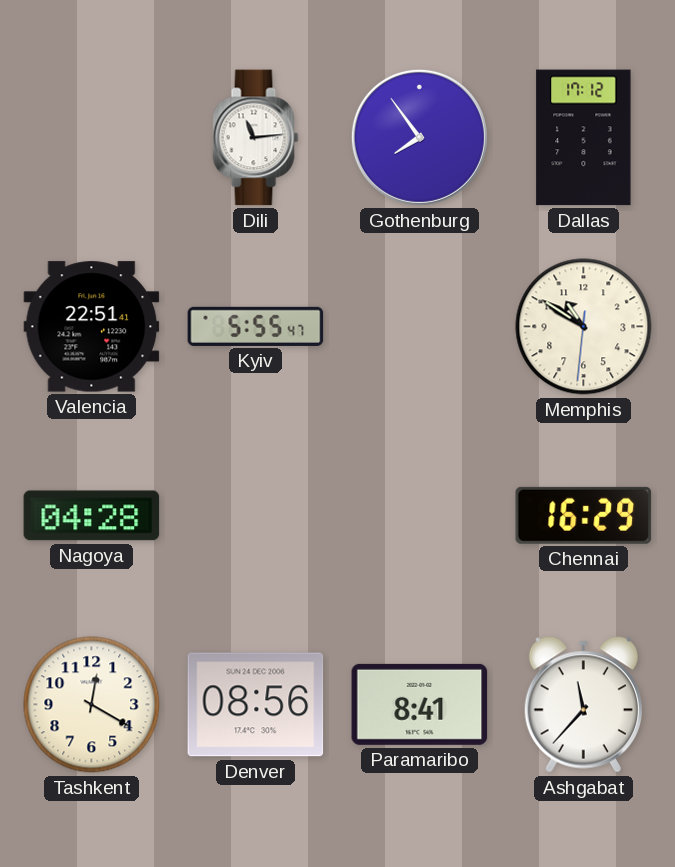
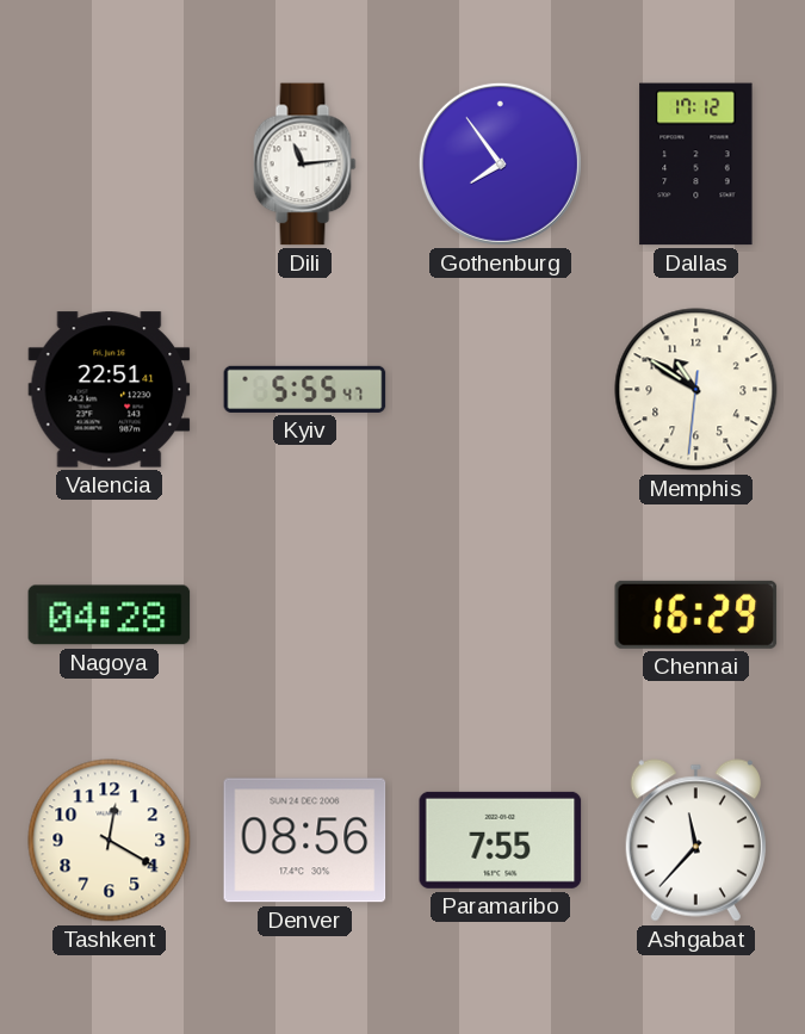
Paramaribo: 8:41 -> 7:55 (501, 840)
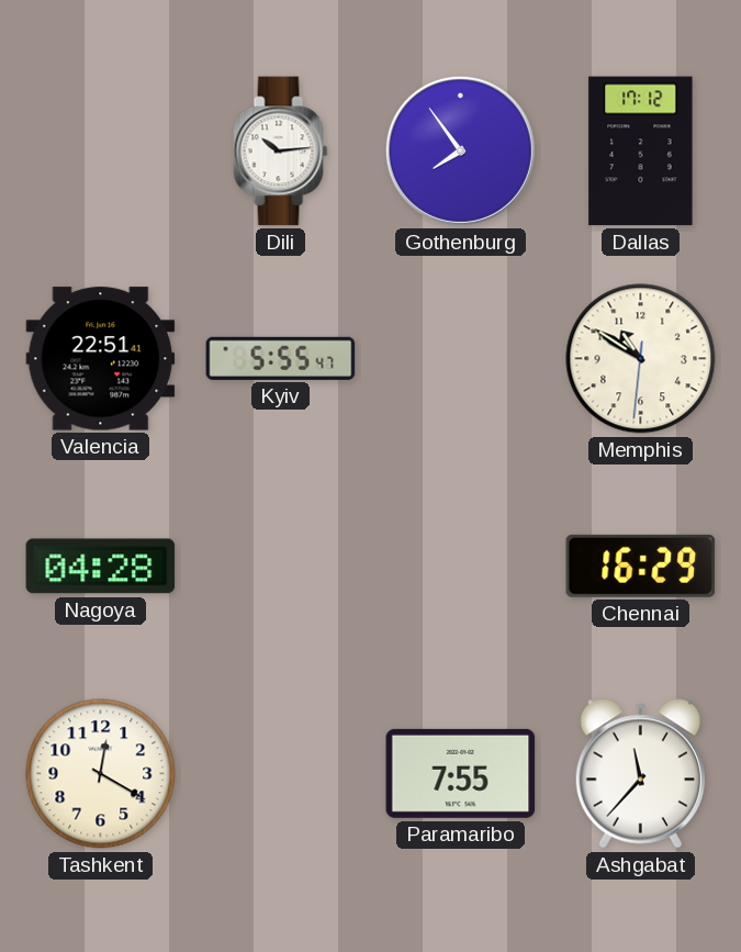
Dili: 11:14 -> 10:14 (281, 152)
Denver: 08:56 -> none (305, 841)
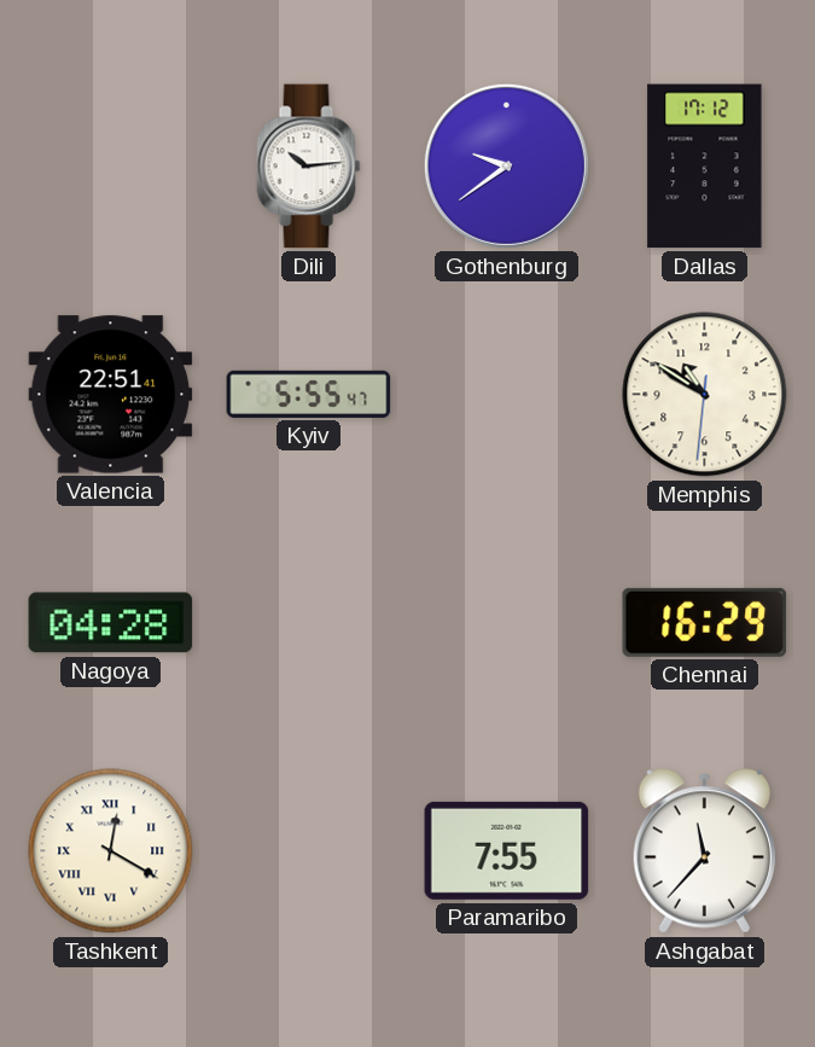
Gothenburg: 7:54 -> 9:39 (506, 165)
Tashkent numerals: Arabic -> Roman (111, 851)
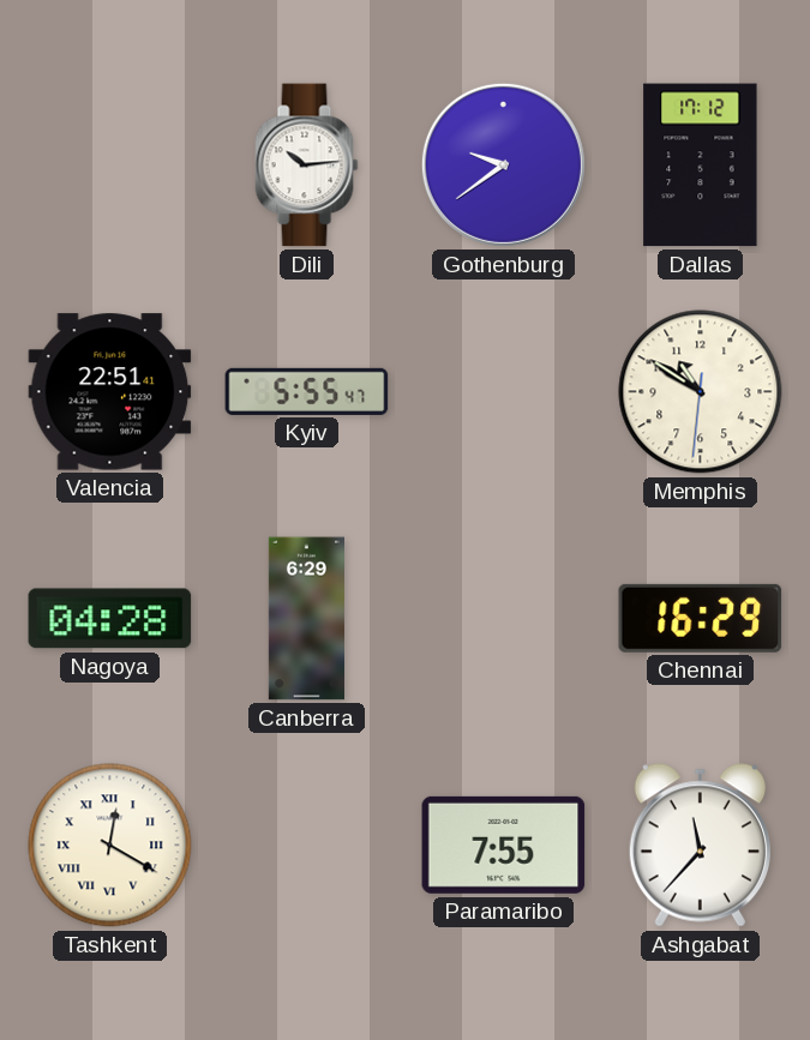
Canberra: none -> 6:29 (306, 619)
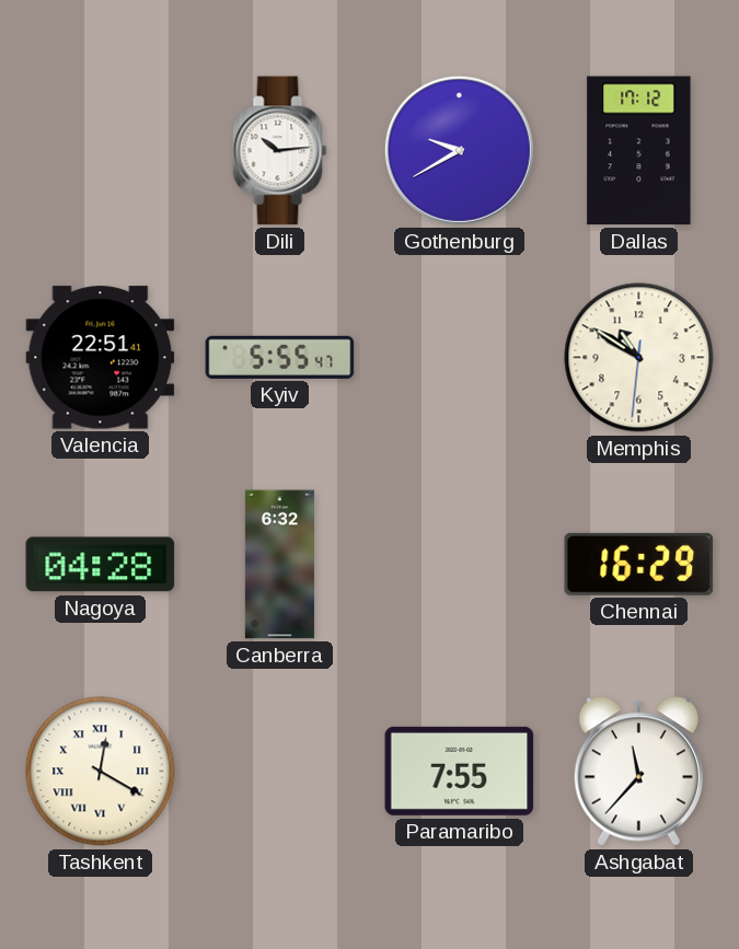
Gothenburg: 9:39 -> 9:40 (459, 150)
Canberra: 6:29 -> 6:32 (279, 565)
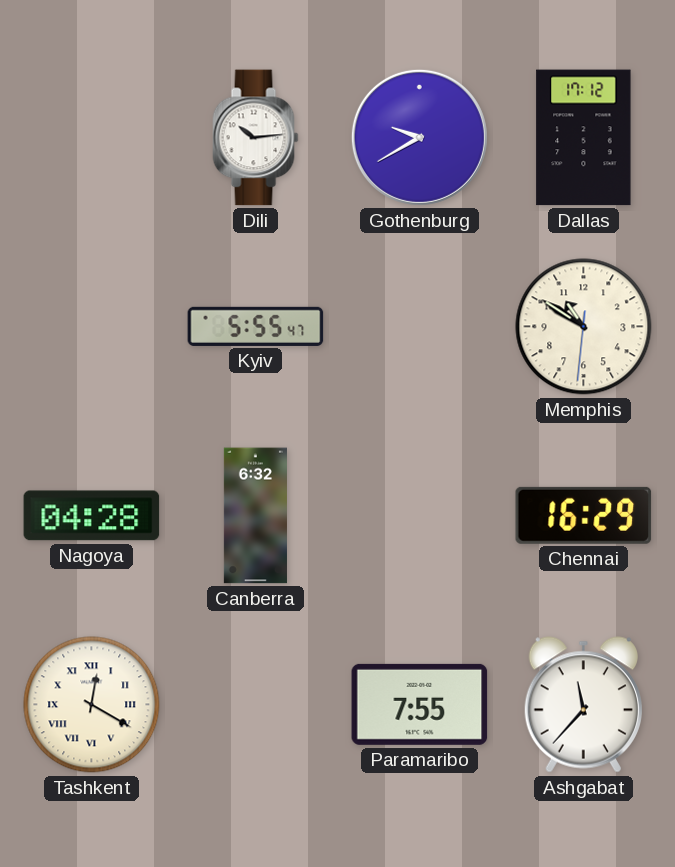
Valencia: 22:51 -> none (101, 358)
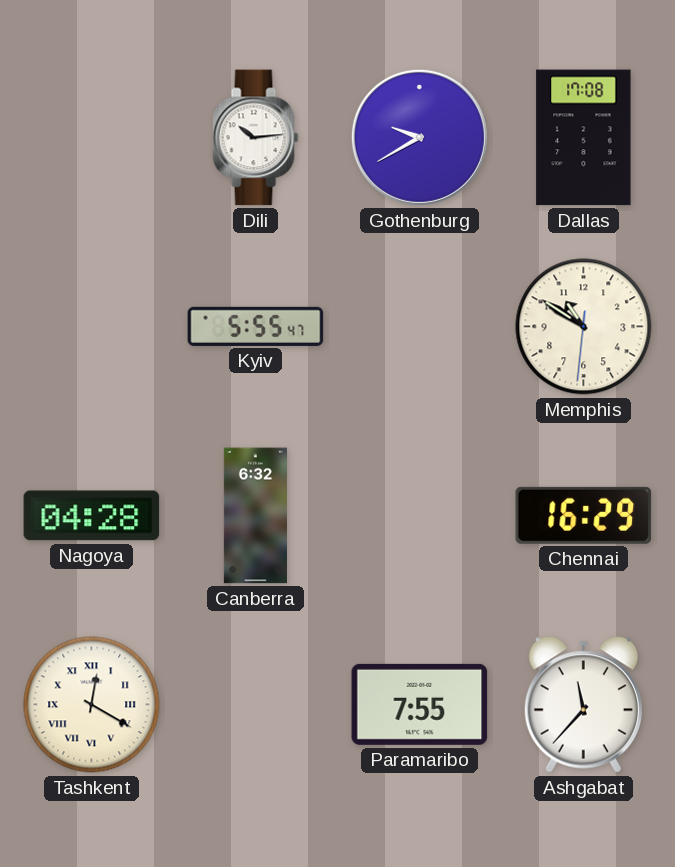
Dallas: 17:12 -> 17:08 (584, 138)
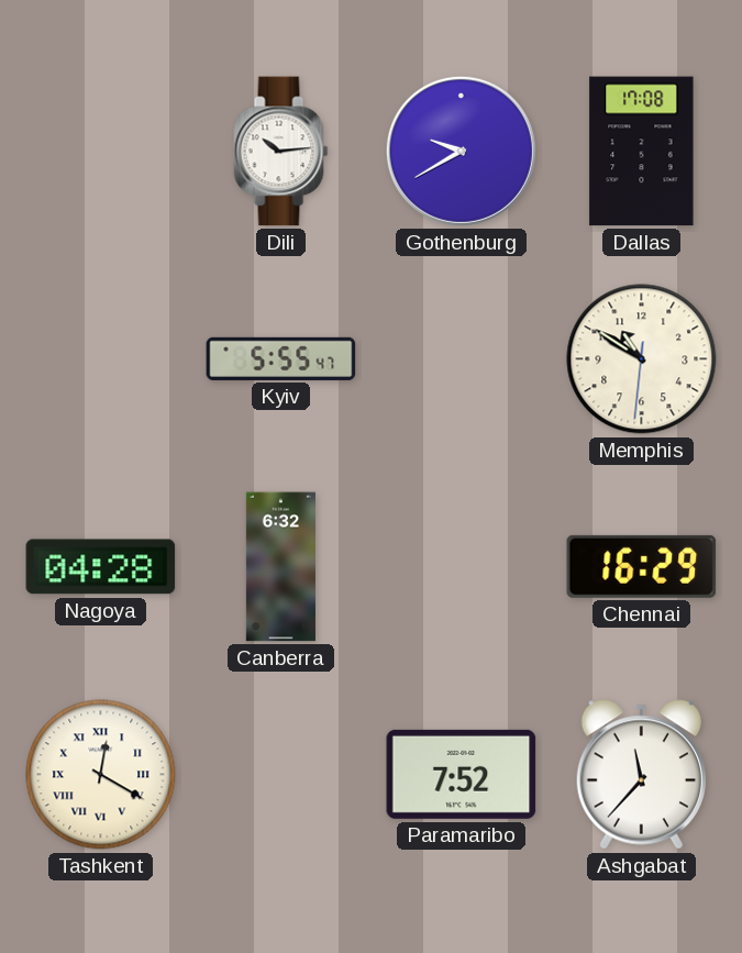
Paramaribo: 7:55 -> 7:52 (462, 774)
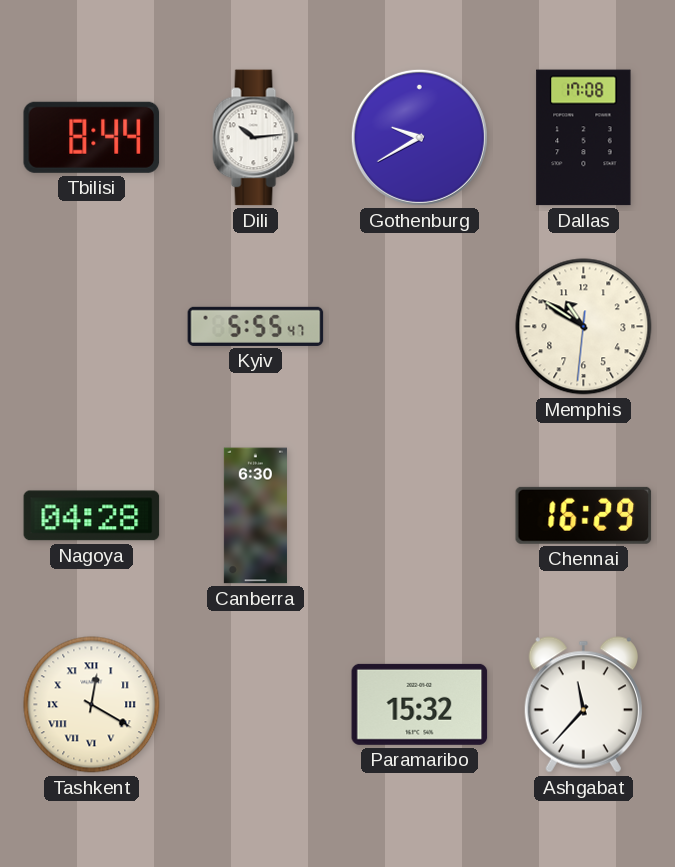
Tbilisi: none -> 8:44 (92, 137)
Canberra: 6:32 -> 6:30 (255, 516)
Paramaribo: 7:52 -> 15:32 (420, 704)
